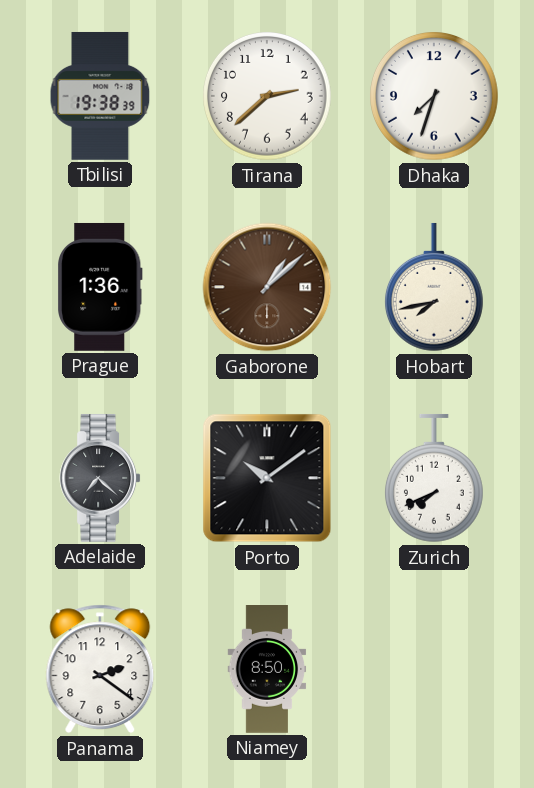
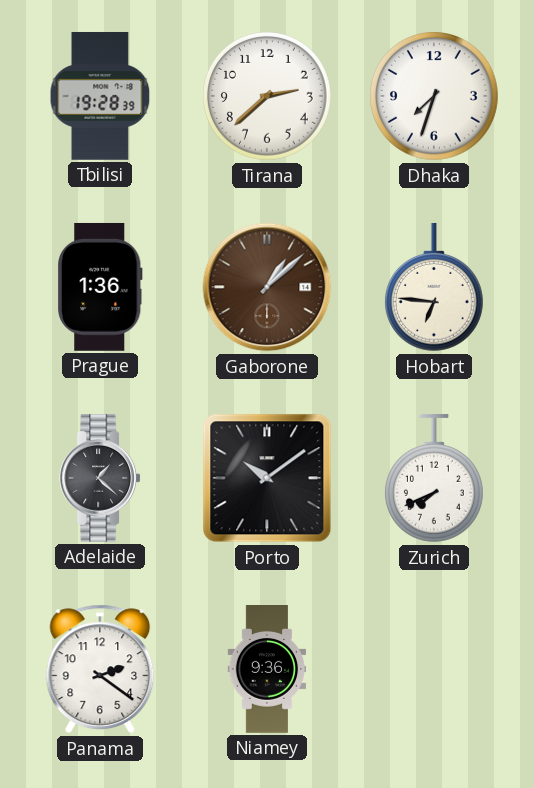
Tbilisi: 19:38 -> 19:28 (100, 96)
Hobart: 7:43 -> 6:46 (434, 287)
Adelaide: 7:22 -> 1:22 (100, 478)
Niamey: 8:50 -> 9:36 (267, 670)
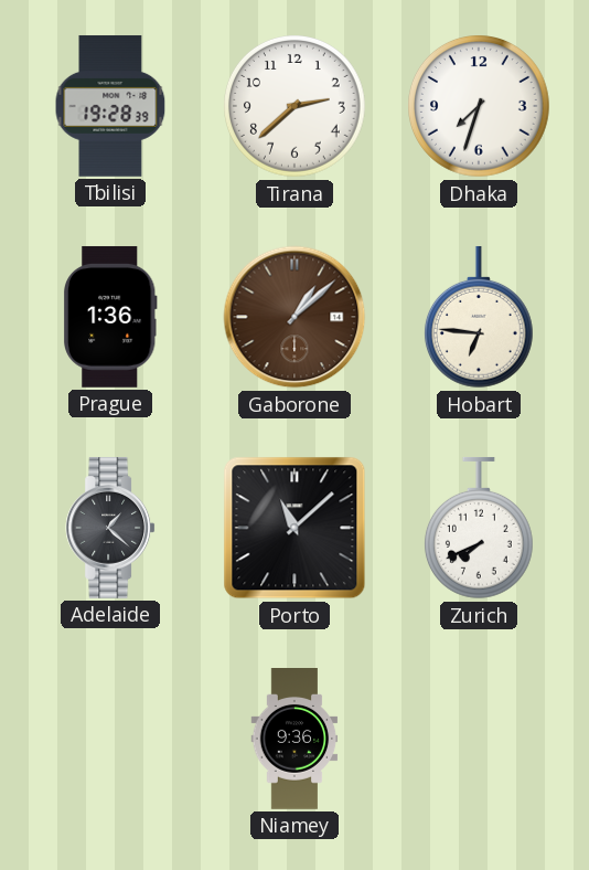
Porto: 10:09 -> 11:08 (294, 528)
Panama: 2:21 -> none (100, 669)
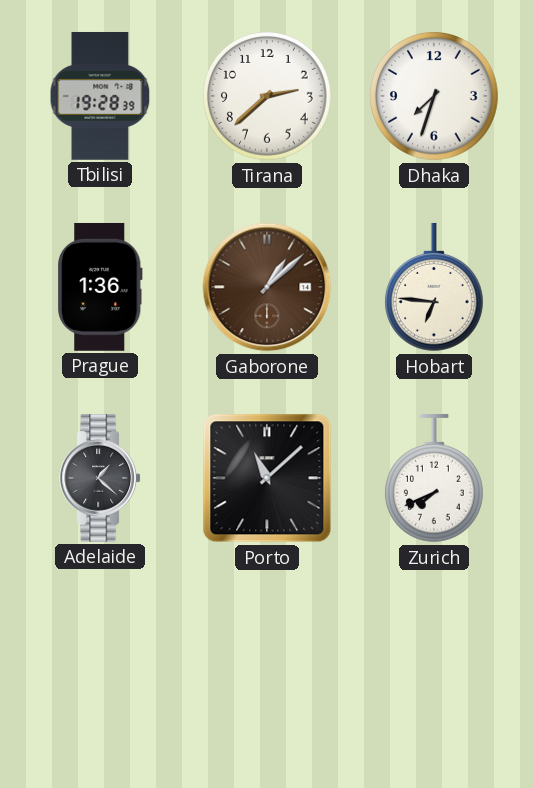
Niamey: 9:36 -> none (294, 740)
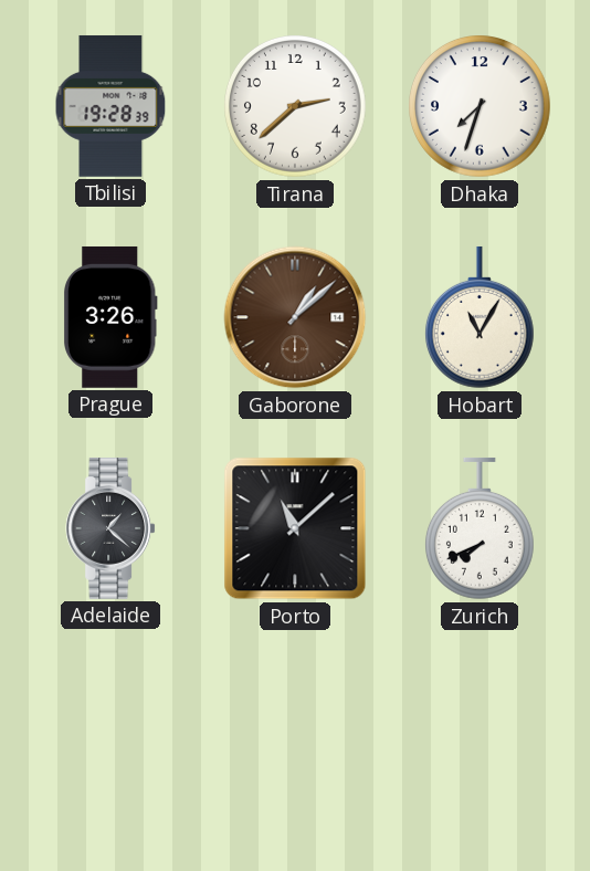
Prague: 1:36 -> 3:26 (110, 317)
Hobart: 6:46 -> 11:05 (480, 317)
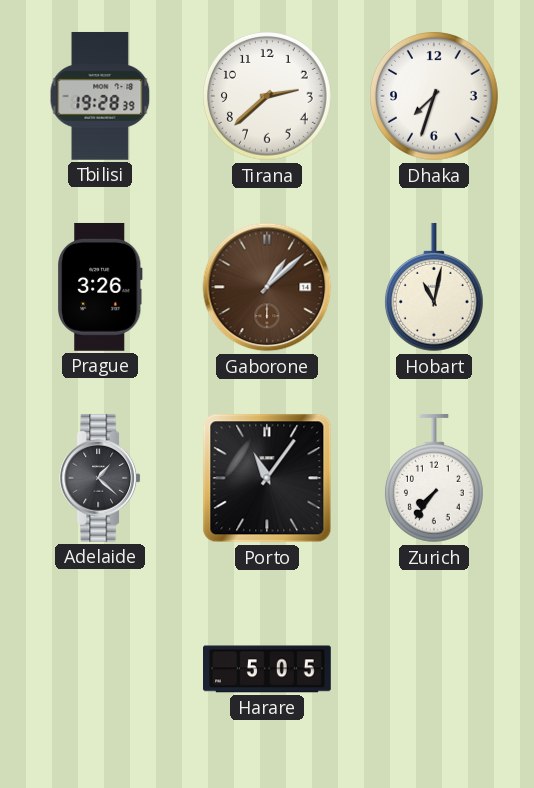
Hobart: 11:05 -> 11:02 (434, 287)
Porto: 11:08 -> 11:06 (267, 478)
Zurich: 7:41 -> 7:36 (434, 478)
Harare: none -> 5:05 (268, 669)
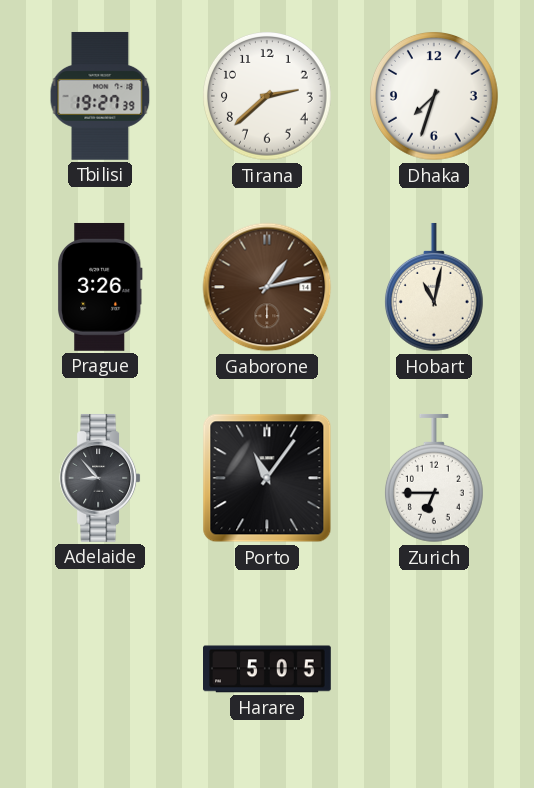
Tbilisi: 19:28 -> 19:27 (100, 96)
Gaborone: 1:08 -> 1:13 (267, 287)
Adelaide: 1:22 -> 8:53 (100, 478)
Zurich: 7:36 -> 6:45 (434, 478)
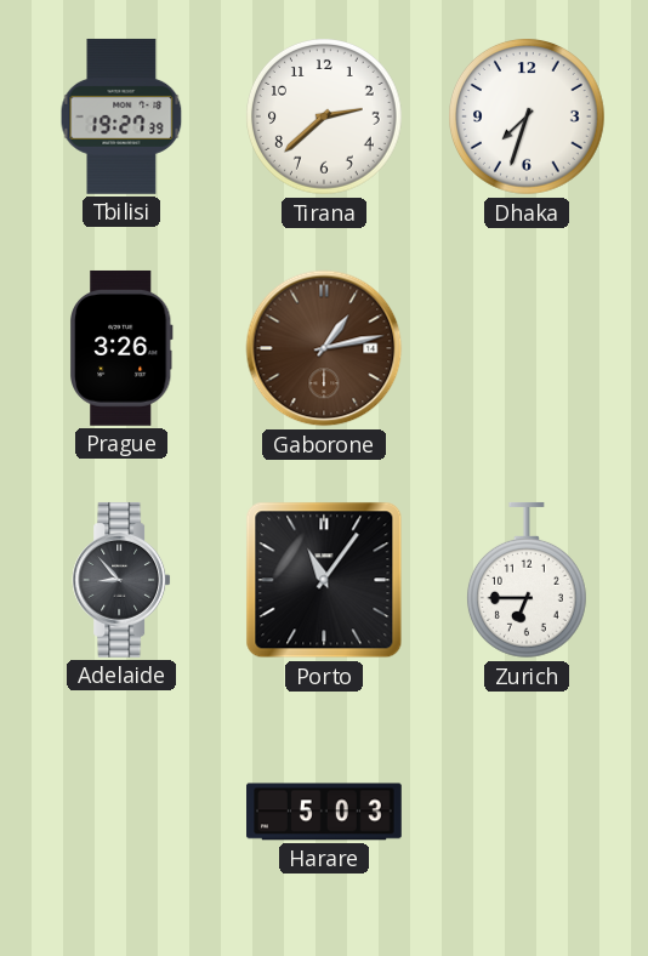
Hobart: 11:02 -> none (434, 287)
Harare: 5:05 -> 5:03 (325, 812)
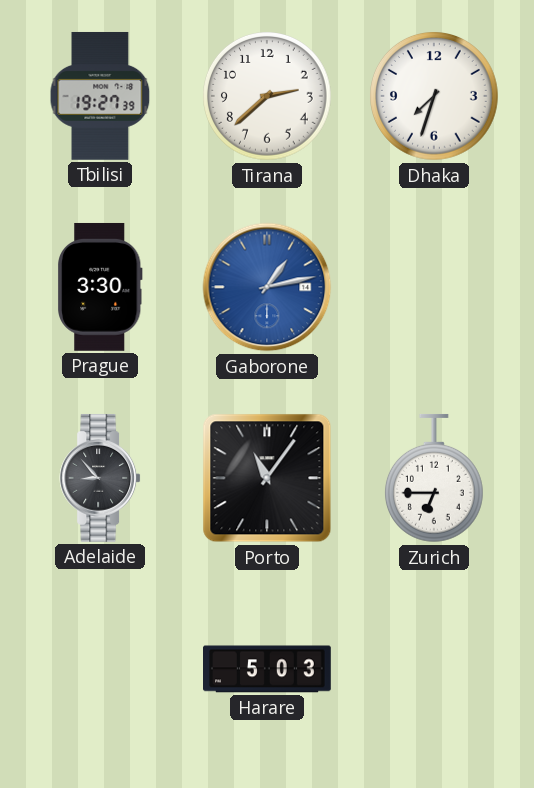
Prague: 3:26 -> 3:30 (100, 287)
Gaborone dial: brown -> blue (267, 287)
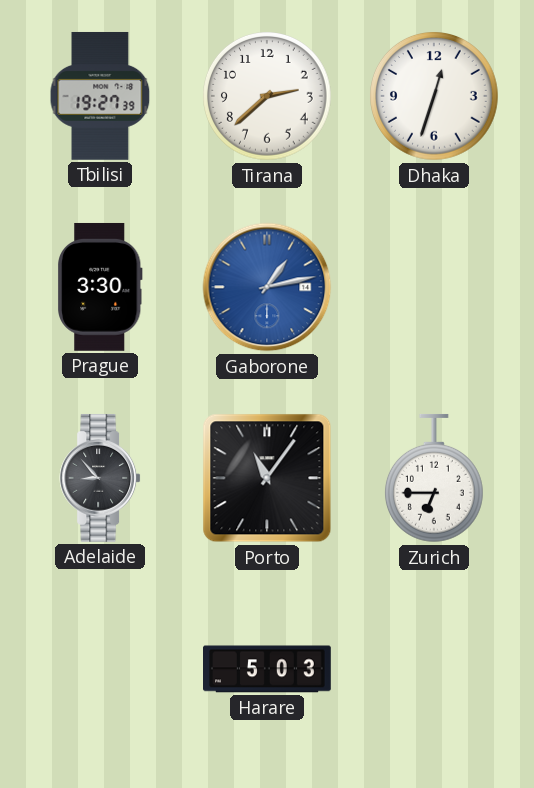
Dhaka: 7:33 -> 12:33 (435, 97)
